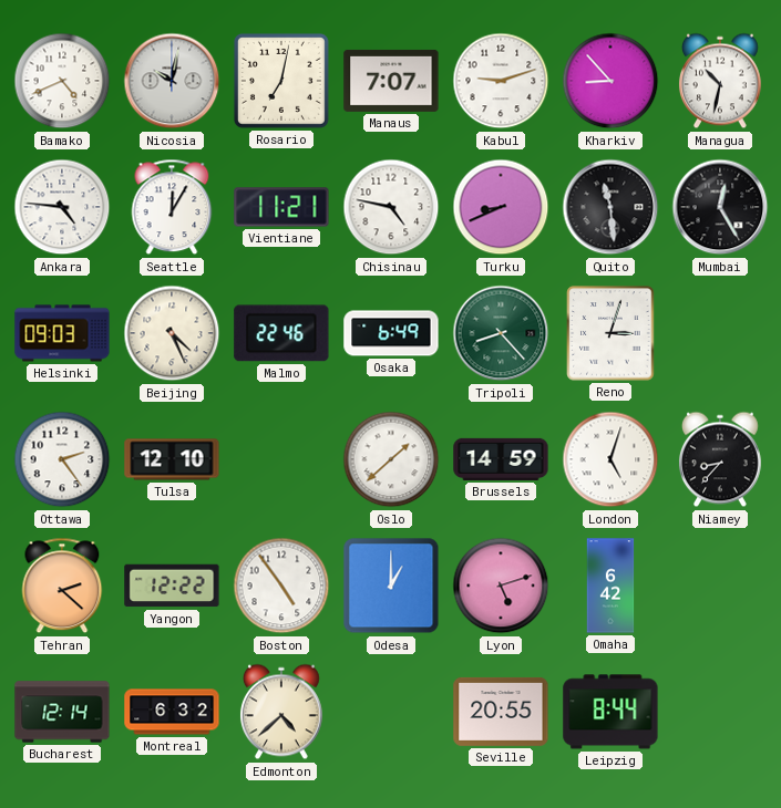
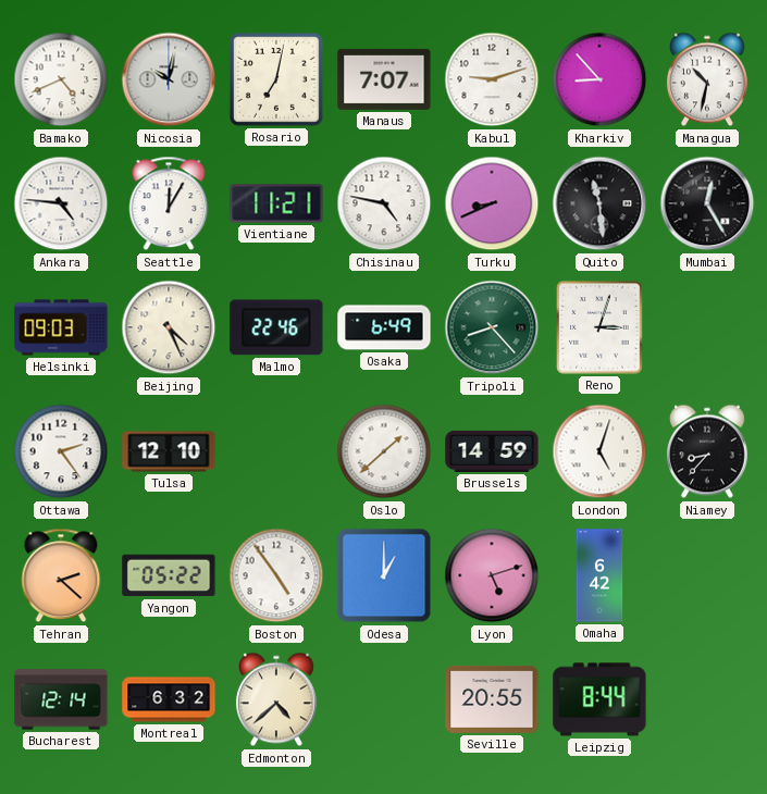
Yangon: 12:22 -> 05:22 (169, 575)
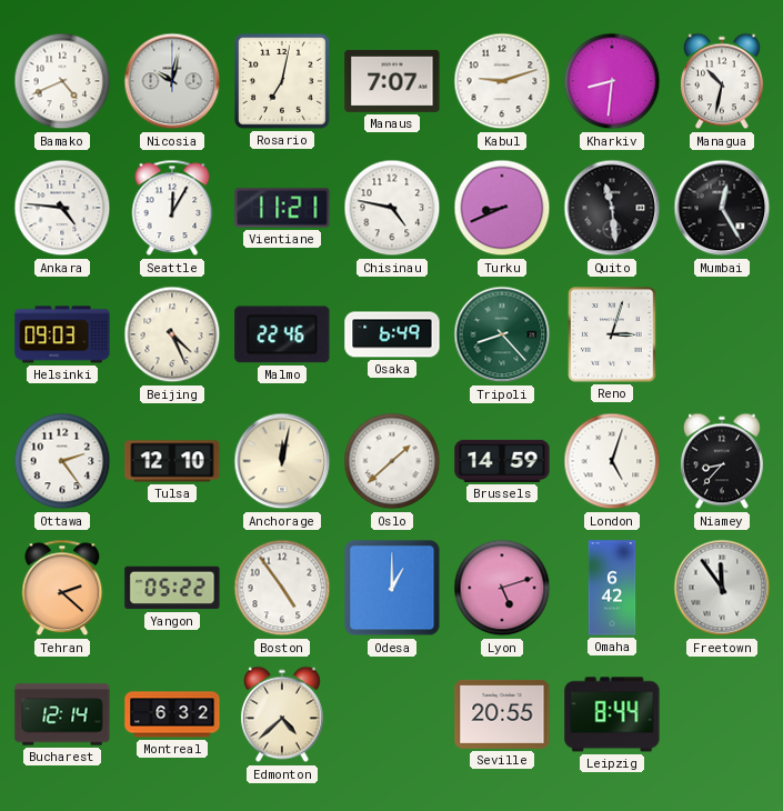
Kharkiv: 8:53 -> 8:31 (612, 81)
Anchorage: none -> 12:02 (282, 461)
Freetown: none -> 11:54 (722, 588)
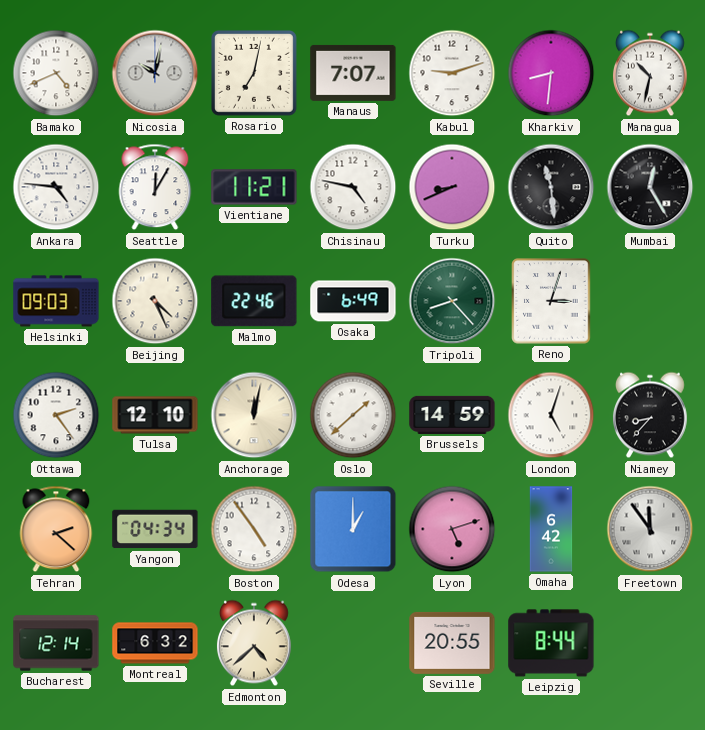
Yangon: 05:22 -> 04:34 (155, 529)
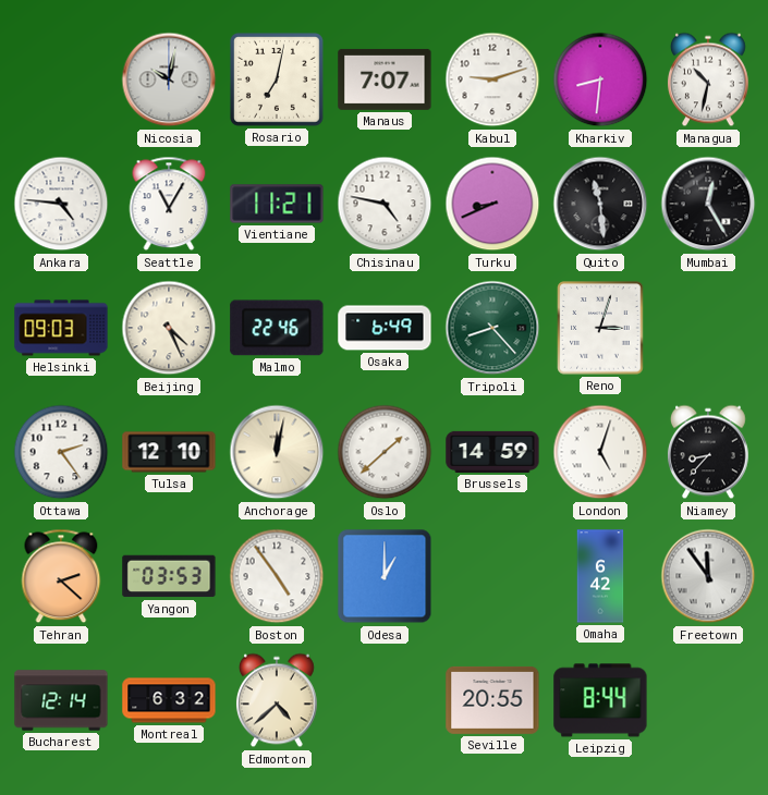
Bamako: 4:41 -> none (56, 73)
Seattle: 12:05 -> 11:05 (169, 204)
Yangon: 04:34 -> 03:53 (169, 576)
Lyon: 5:12 -> none (452, 529)
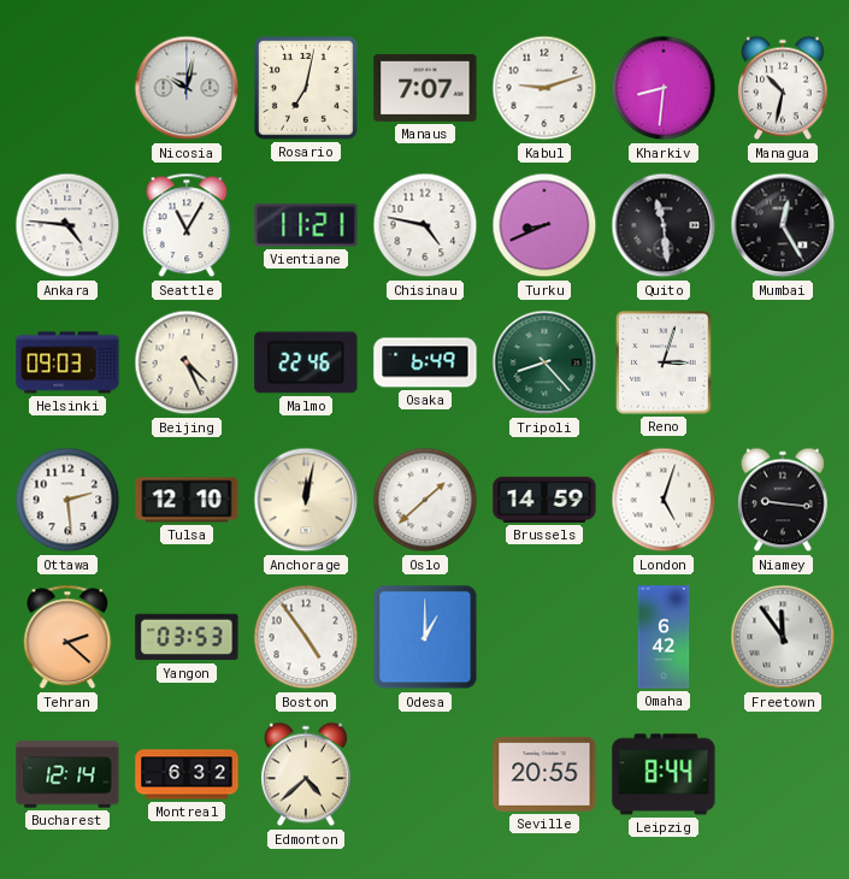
Ottawa: 2:24 -> 2:29 (67, 500)
Niamey: 8:37 -> 9:16 (783, 500)
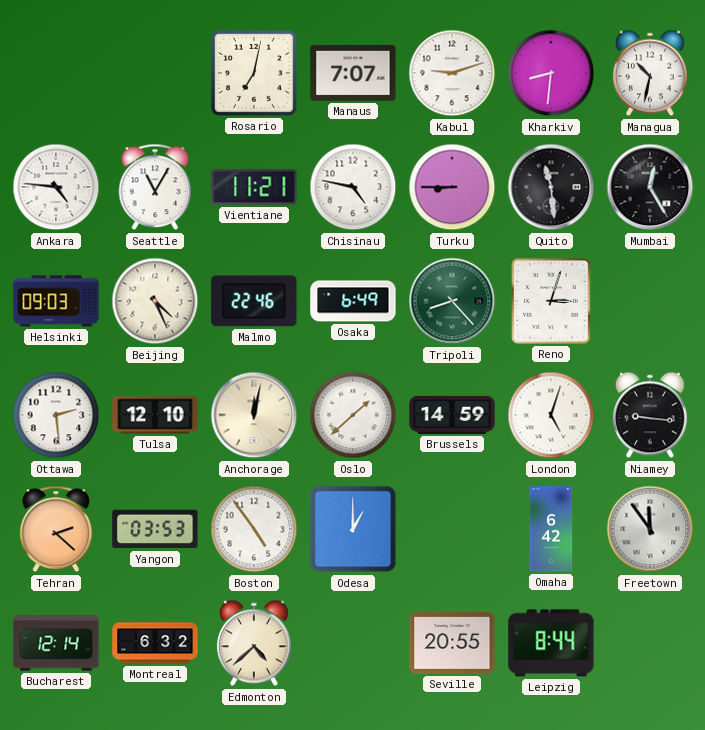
Nicosia: 10:02 -> none (187, 88)
Turku: 8:41 -> 8:45 (452, 187)
